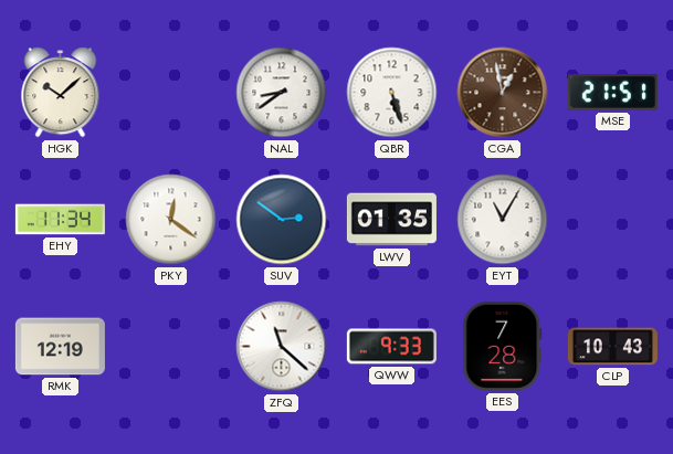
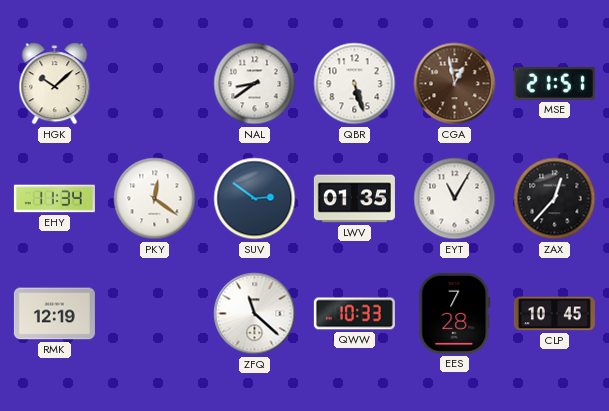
ZAX: none -> 12:37 (555, 199)
QWW: 9:33 -> 10:33 (354, 314)
CLP: 10:43 -> 10:45 (554, 314)
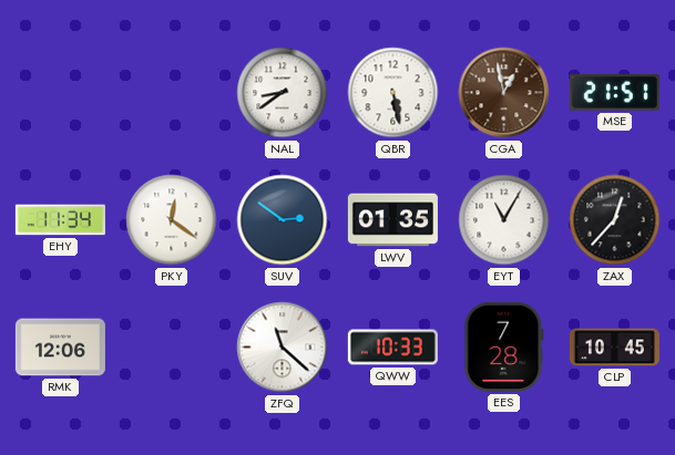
HGK: 10:08 -> none (55, 84)
QBR: 5:27 -> 5:28 (393, 93)
RMK: 12:19 -> 12:06 (60, 348)
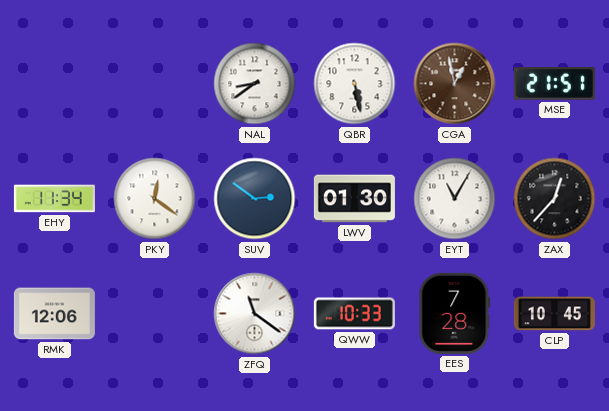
LWV: 01:35 -> 01:30 (354, 199)
ZFQ: 11:22 -> 11:21 (255, 314)
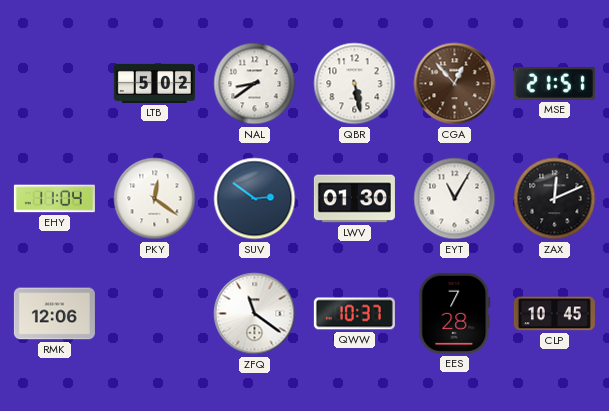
LTB: none -> 5:02 (154, 83)
CGA: 12:58 -> 12:53 (455, 84)
EHY: 11:34 -> 11:04 (54, 199)
ZAX: 12:37 -> 12:11 (555, 199)
QWW: 10:33 -> 10:37 (354, 314)
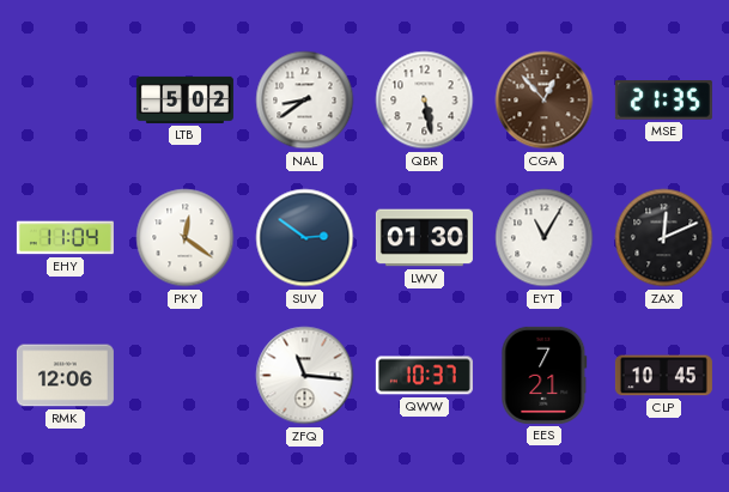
MSE: 21:51 -> 21:35 (663, 101)
ZFQ: 11:21 -> 11:16 (305, 376)
EES: 7:28 -> 7:21 (545, 375)
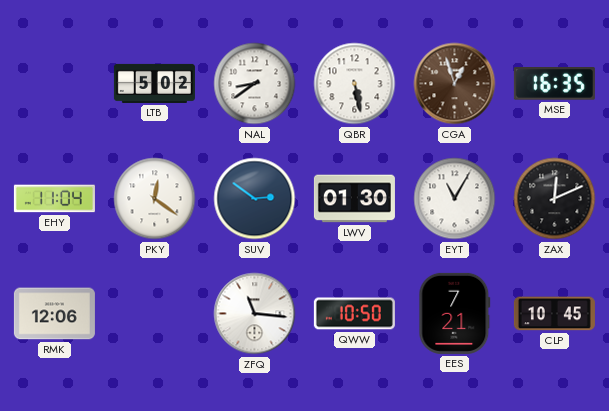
CGA: 12:53 -> 12:57 (455, 84)
MSE: 21:35 -> 16:35 (554, 84)
QWW: 10:37 -> 10:50 (354, 314)
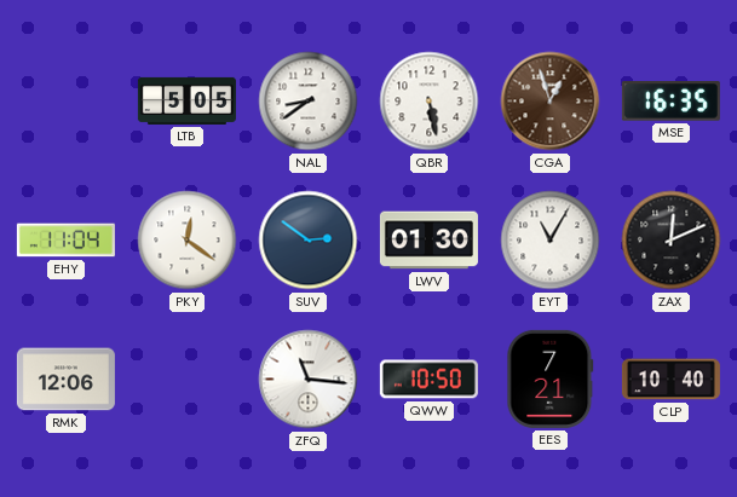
LTB: 5:02 -> 5:05 (186, 100)
CLP: 10:45 -> 10:40 (670, 380)
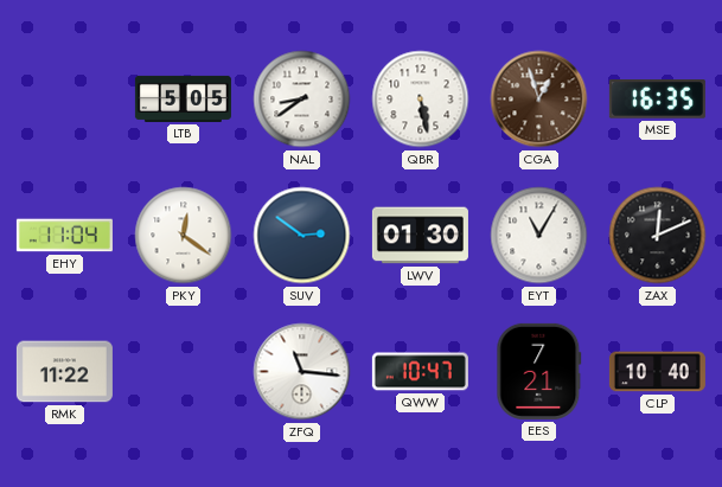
RMK: 12:06 -> 11:22 (64, 372)
QWW: 10:50 -> 10:47 (420, 372)
